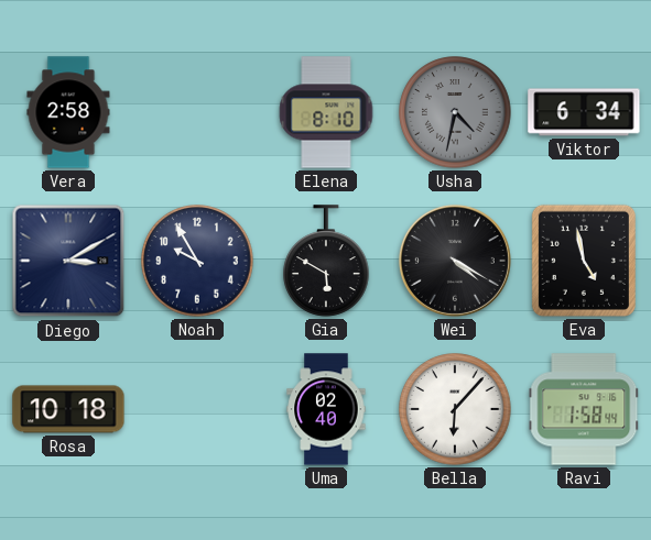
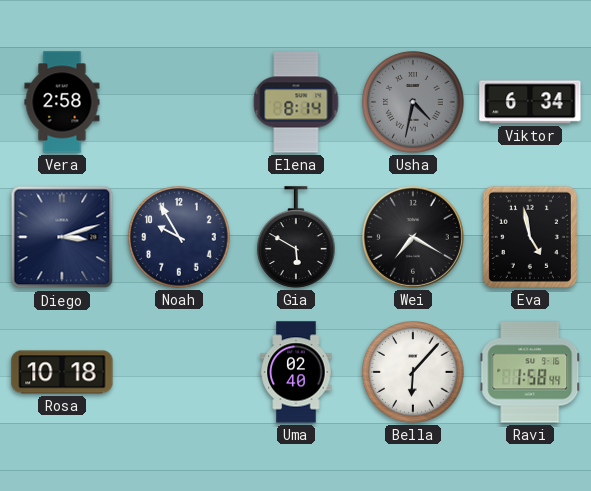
Elena: 8:10 -> 8:14 (296, 102)
Diego: 3:10 -> 3:12 (62, 237)
Wei: 4:20 -> 7:20 (413, 237)
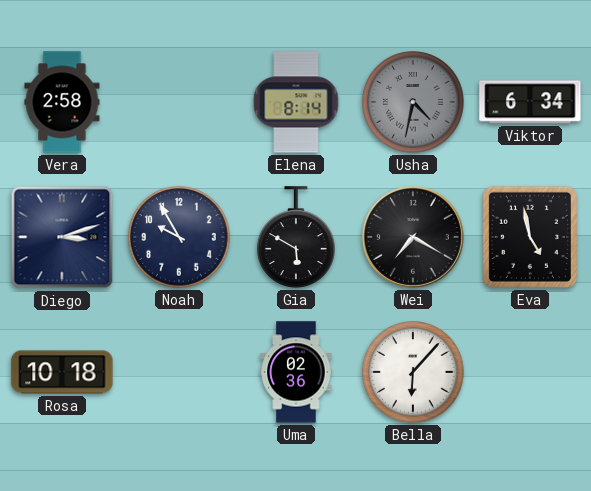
Uma: 02:40 -> 02:36 (296, 372)
Ravi: 1:58 -> none (530, 372)
